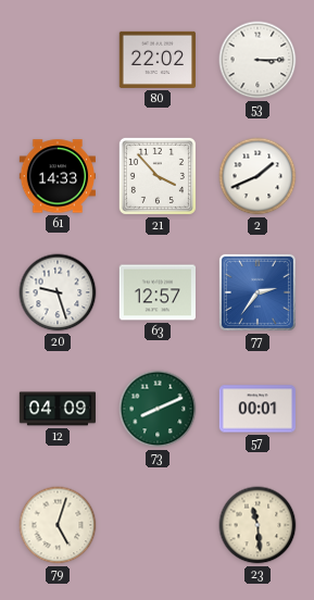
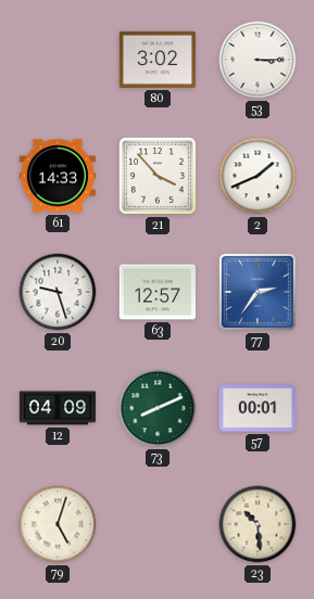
80: 22:02 -> 3:02 (156, 60)
23: 11:29 -> 10:29 (258, 524)
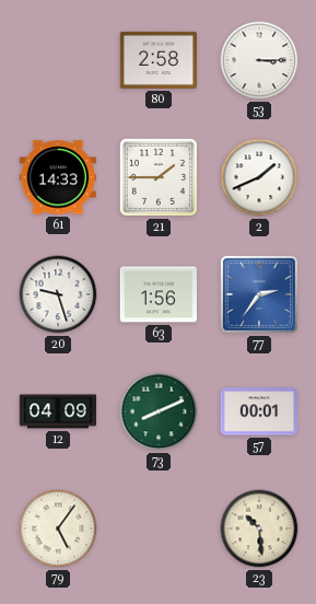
80: 3:02 -> 2:58 (157, 60)
21: 3:53 -> 1:45 (159, 177)
63: 12:57 -> 1:56 (157, 294)
79: 5:03 -> 5:06 (58, 528)
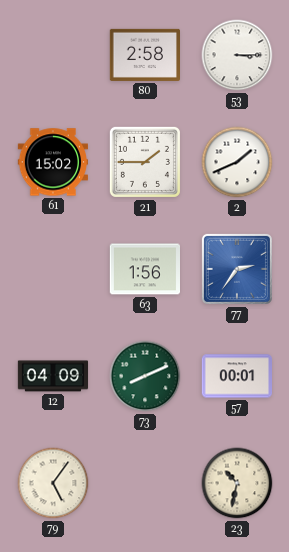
61: 14:33 -> 15:02 (52, 162)
20: 9:27 -> none (58, 294)
23: 10:29 -> 10:32 (237, 483)
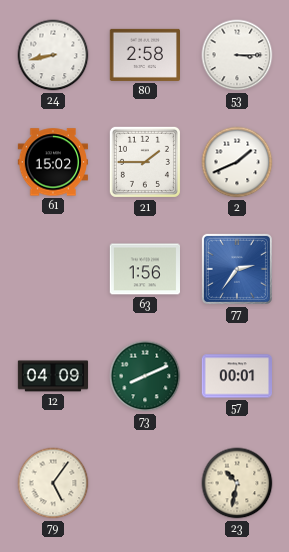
24: none -> 8:43 (53, 55)
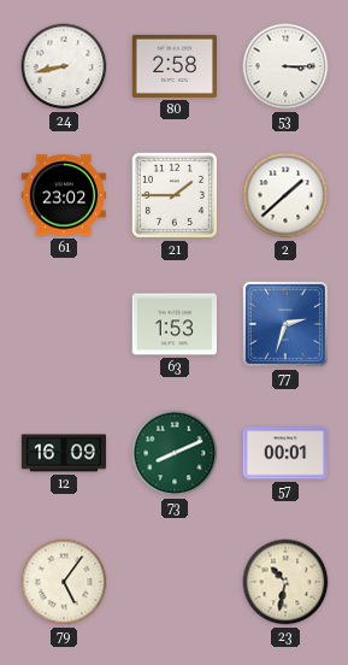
61: 15:02 -> 23:02 (63, 195)
2: 1:41 -> 1:38 (285, 195)
63: 1:56 -> 1:53 (173, 324)
77: 2:36 -> 2:33 (285, 324)
12: 04:09 -> 16:09 (64, 453)
